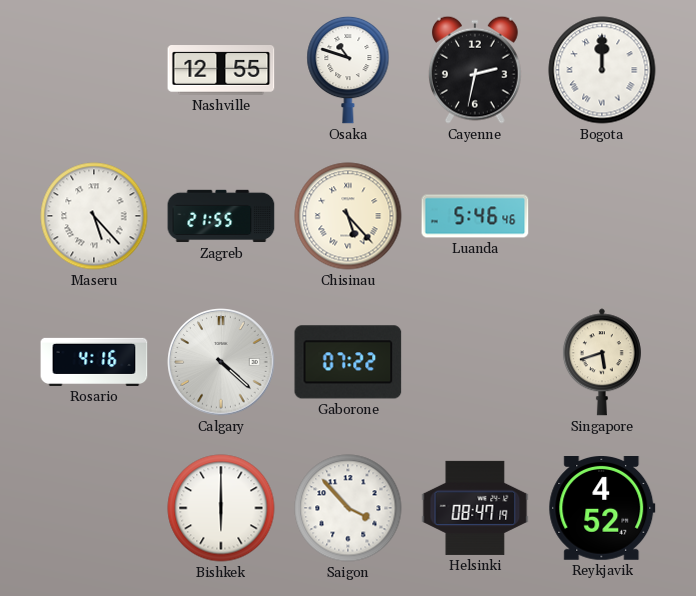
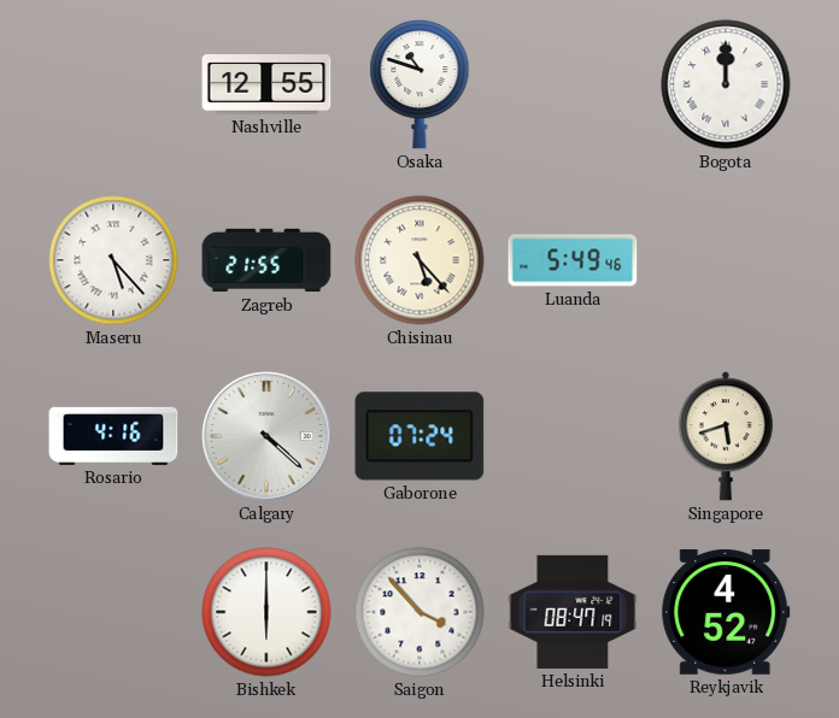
Cayenne: 2:32 -> none (475, 70)
Luanda: 5:46 -> 5:49 (573, 260)
Gaborone: 07:22 -> 07:24 (419, 436)
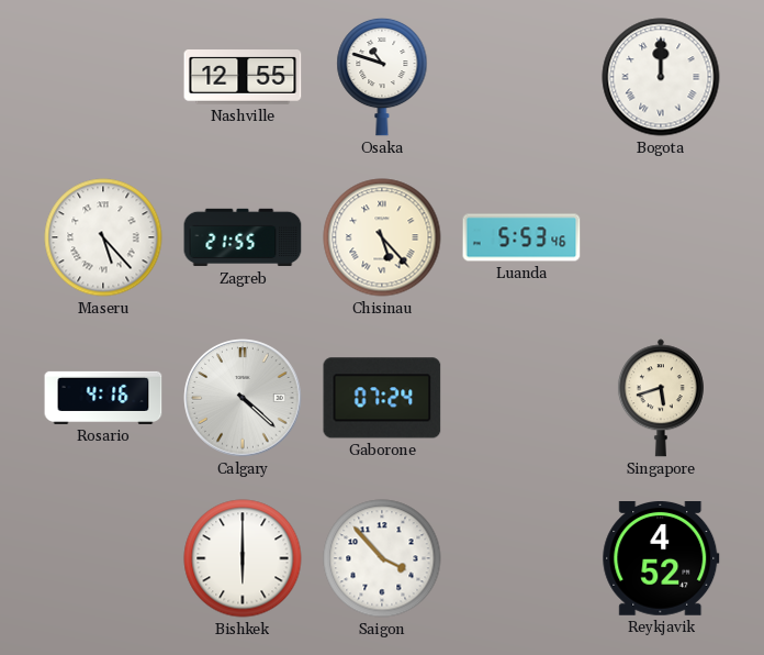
Luanda: 5:49 -> 5:53 (521, 237)
Helsinki: 08:47 -> none (573, 612)
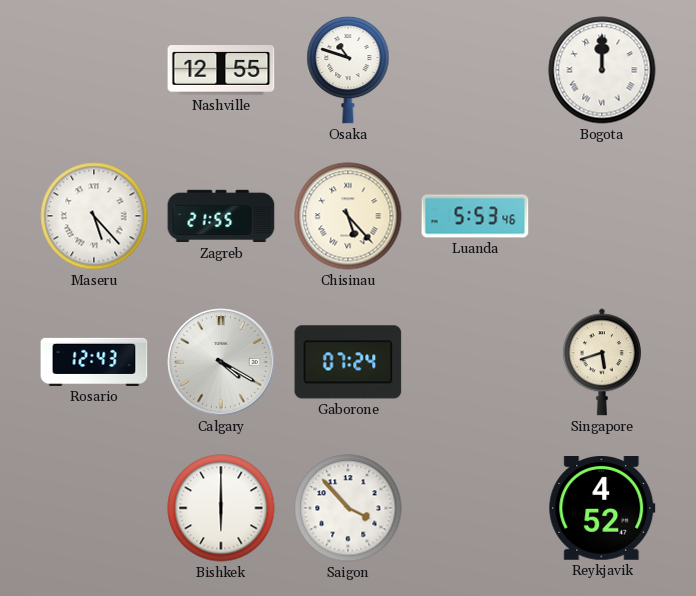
Rosario: 4:16 -> 12:43 (94, 362)
Calgary: 4:22 -> 4:20 (221, 362)
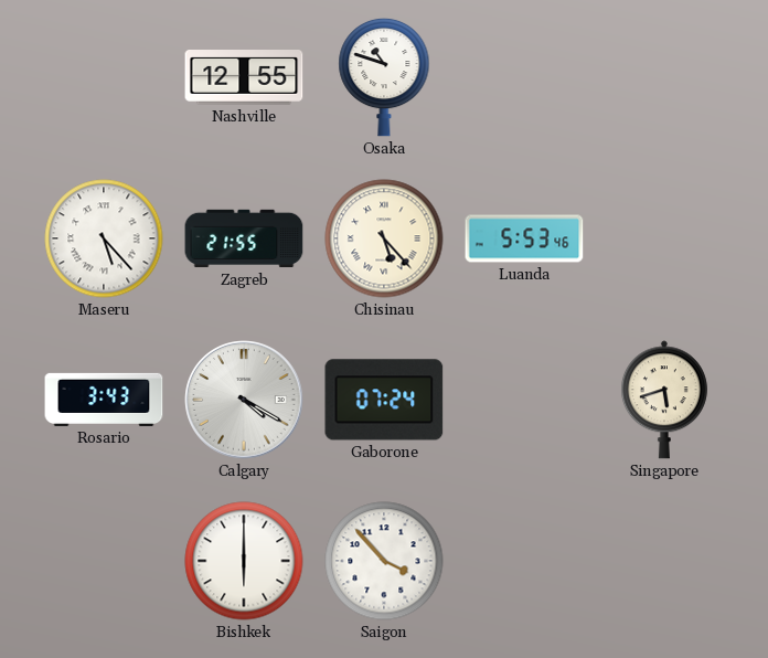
Bogota: 12:00 -> none (602, 70)
Rosario: 12:43 -> 3:43 (104, 400)
Reykjavik: 4:52 -> none (602, 509)
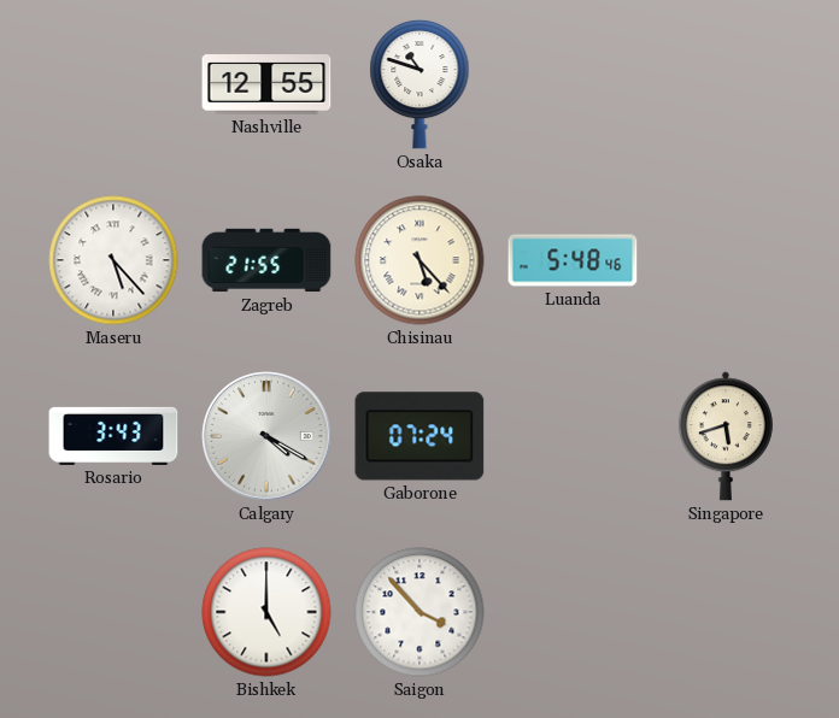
Luanda: 5:53 -> 5:48 (573, 260)
Bishkek: 6:00 -> 5:00 (266, 612)
